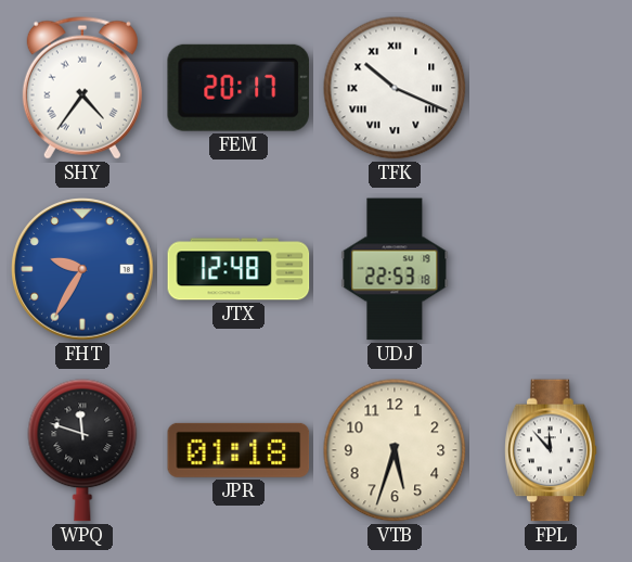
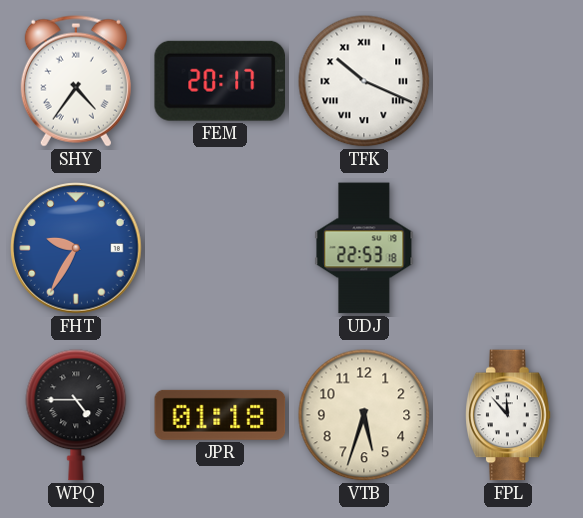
JTX: 12:48 -> none (238, 269)
WPQ: 11:48 -> 4:45 (76, 415)
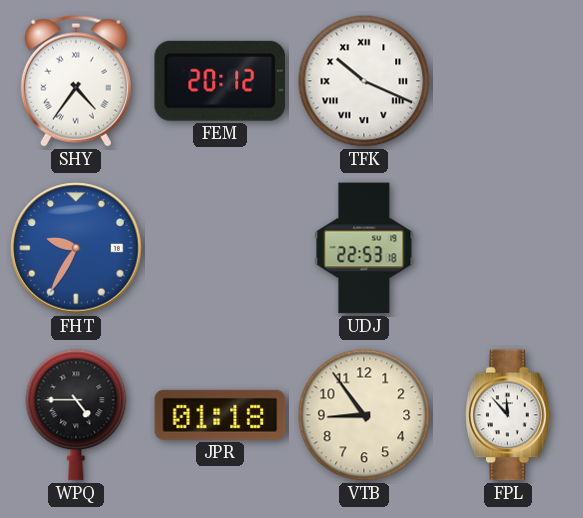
FEM: 20:17 -> 20:12 (220, 81)
VTB: 5:33 -> 8:54 (364, 415)
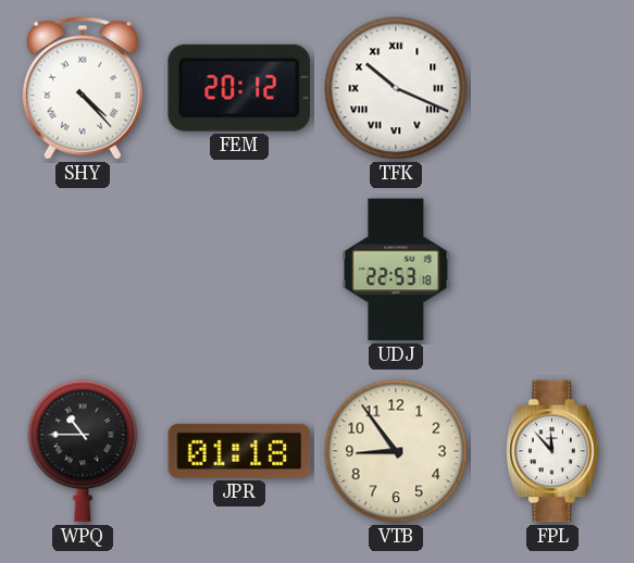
SHY: 4:36 -> 4:23 (83, 88)
FHT: 9:35 -> none (76, 248)
WPQ: 4:45 -> 10:45 (83, 451)
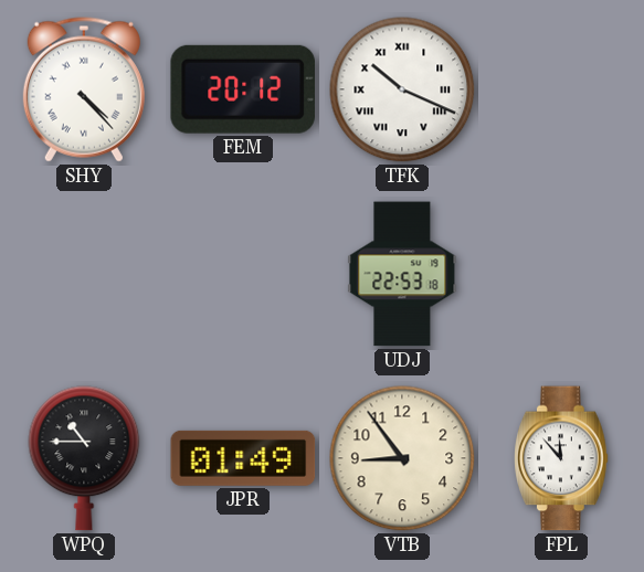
JPR: 01:18 -> 01:49 (243, 458)
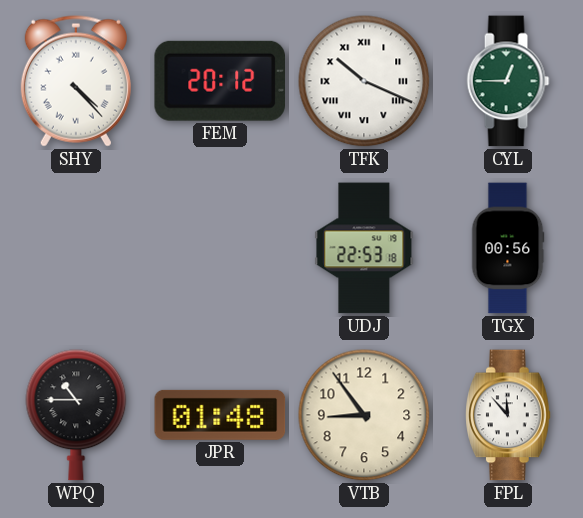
CYL: none -> 12:45 (508, 81)
TGX: none -> 00:56 (508, 248)
JPR: 01:49 -> 01:48 (220, 415)
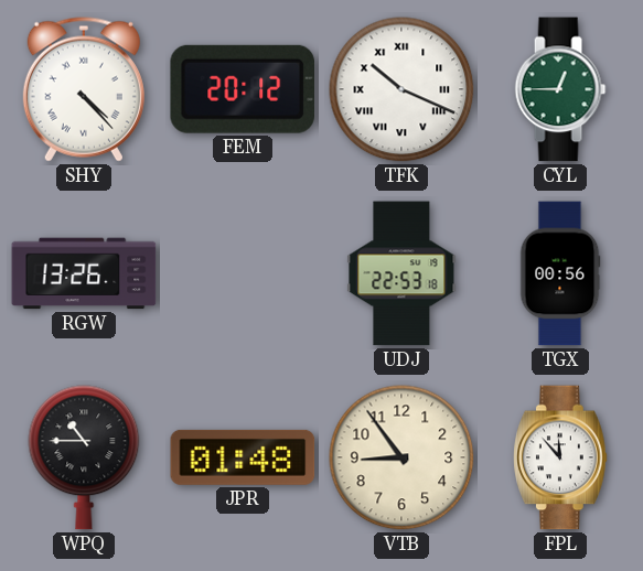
RGW: none -> 13:26 (84, 273)
